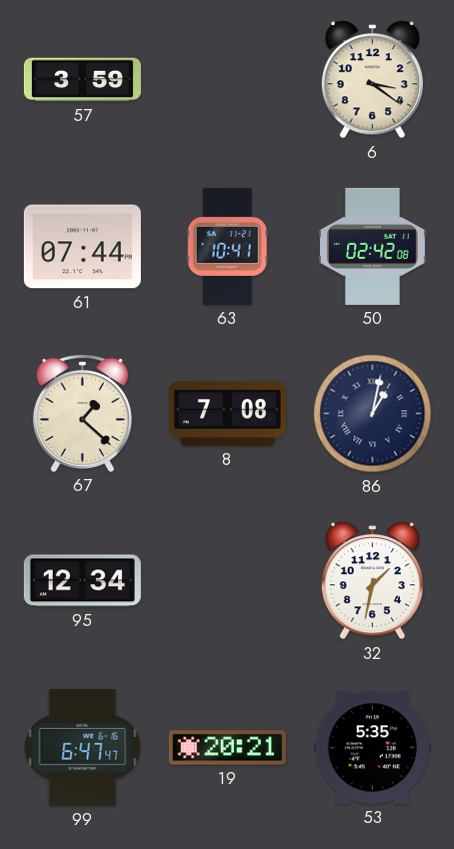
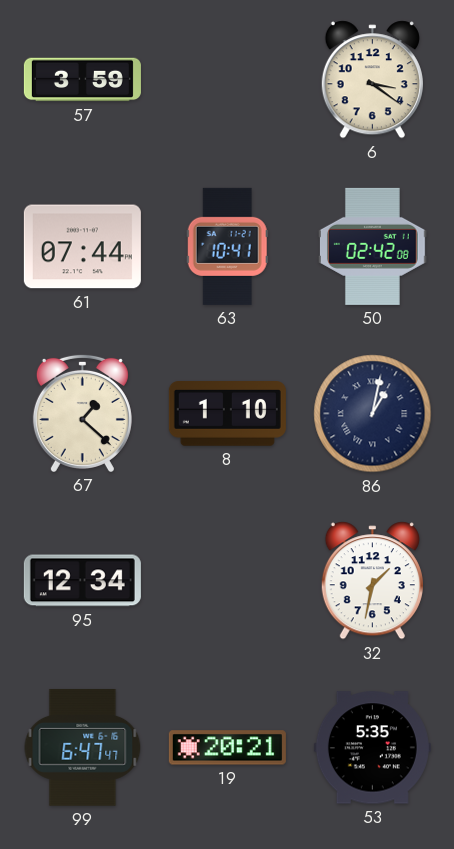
8: 7:08 -> 1:10 (227, 414)
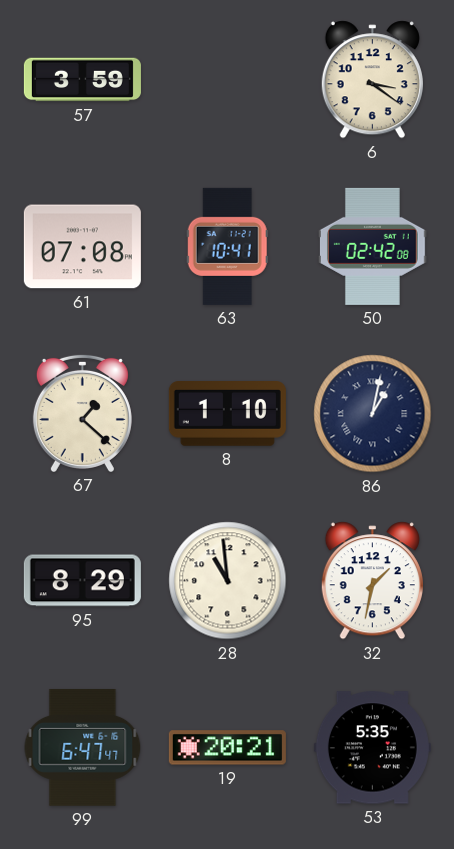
61: 07:44 -> 07:08 (82, 247)
95: 12:34 -> 8:29 (82, 581)
28: none -> 10:59 (228, 581)
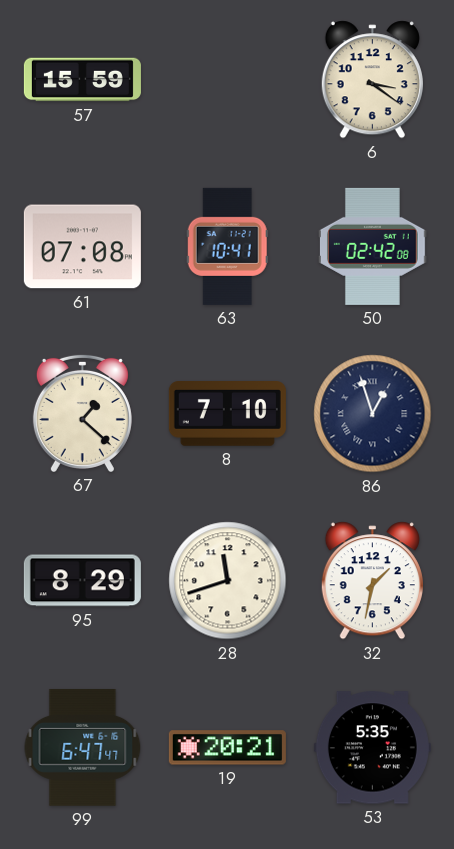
57: 3:59 -> 15:59 (82, 80)
8: 1:10 -> 7:10 (227, 414)
86: 1:02 -> 12:57 (373, 414)
28: 10:59 -> 11:42 (228, 581)
